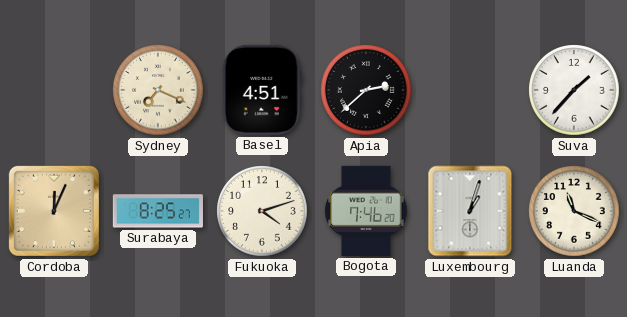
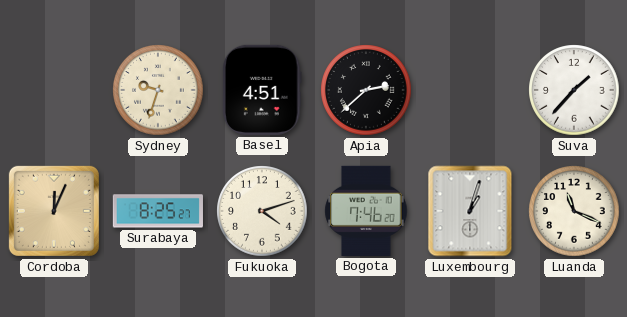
Sydney: 7:19 -> 9:33 (158, 90)
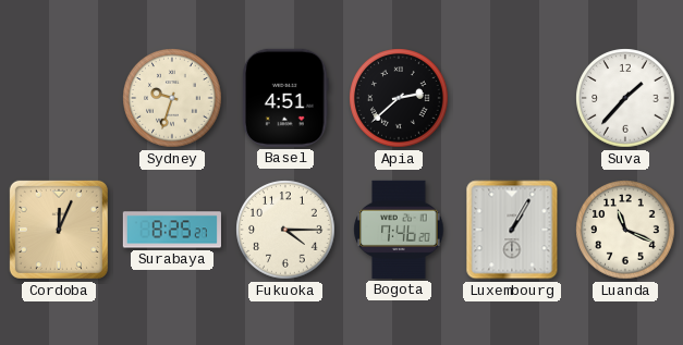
Fukuoka: 4:12 -> 4:15 (285, 230)
Luxembourg: 1:03 -> 1:05 (512, 230)
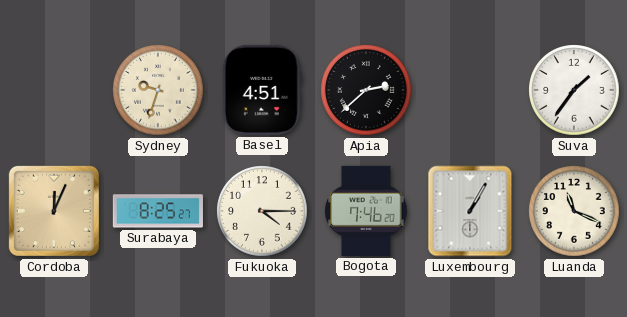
Suva: 1:37 -> 1:36 (574, 90)
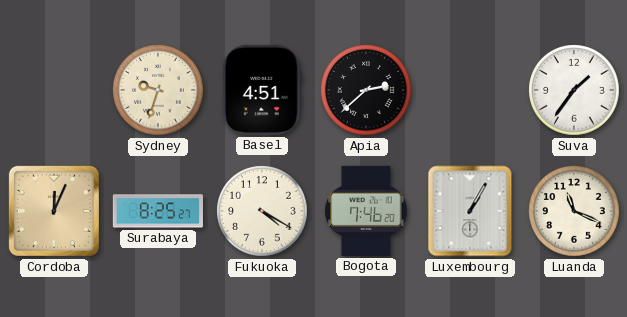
Fukuoka: 4:15 -> 4:20 (262, 211)
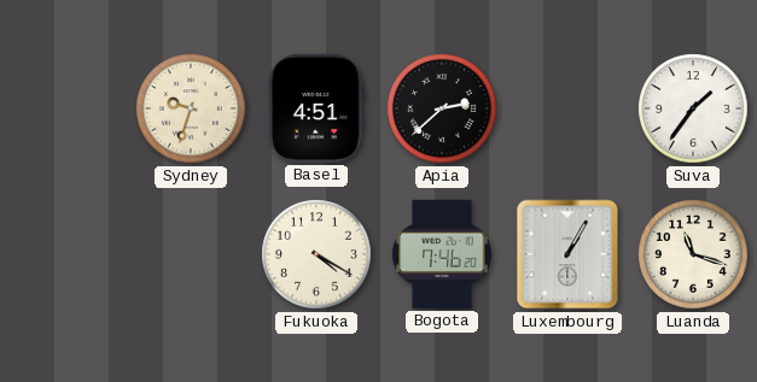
Cordoba: 12:04 -> none (54, 211)
Surabaya: 8:25 -> none (158, 211)
Luanda: 11:19 -> 11:18 (693, 254)
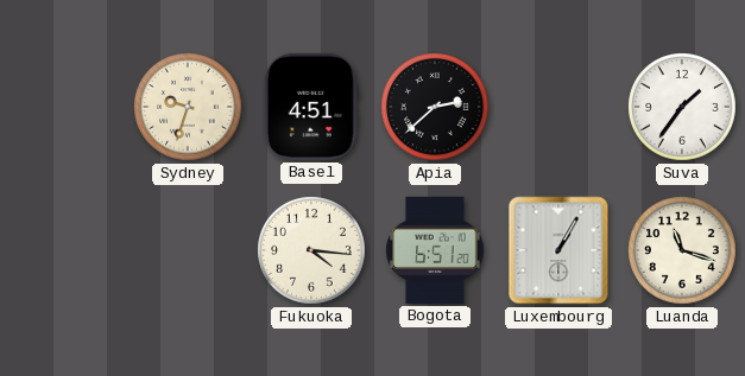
Fukuoka: 4:20 -> 4:16 (311, 250)
Bogota: 7:46 -> 6:51 (435, 250)
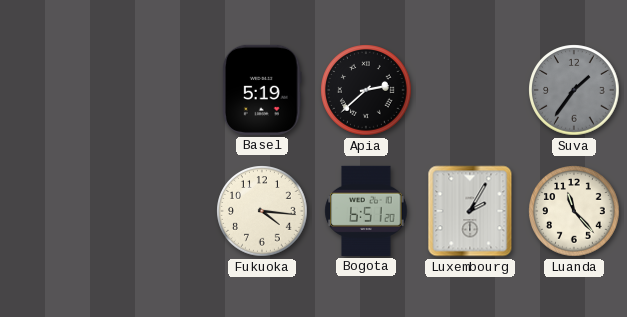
Sydney: 9:33 -> none (188, 107)
Basel: 4:51 -> 5:19 (262, 90)
Suva dial: white -> grey (574, 90)
Luxembourg: 1:05 -> 2:05 (470, 211)
Luanda: 11:18 -> 11:23 (574, 211)
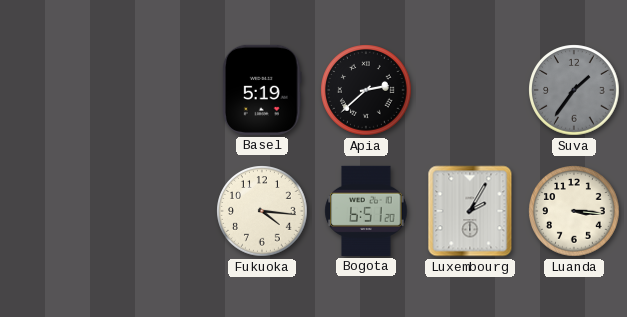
Luanda: 11:23 -> 3:16 (574, 211)
